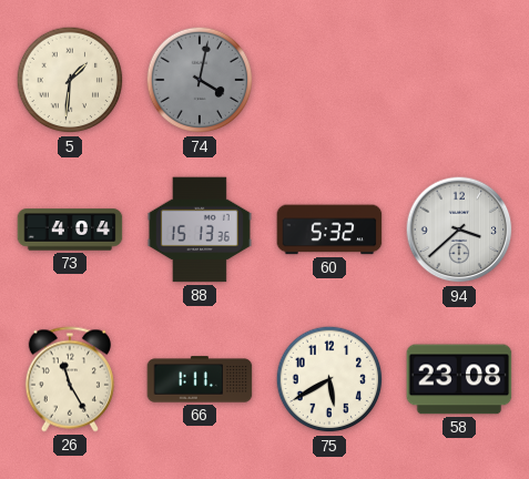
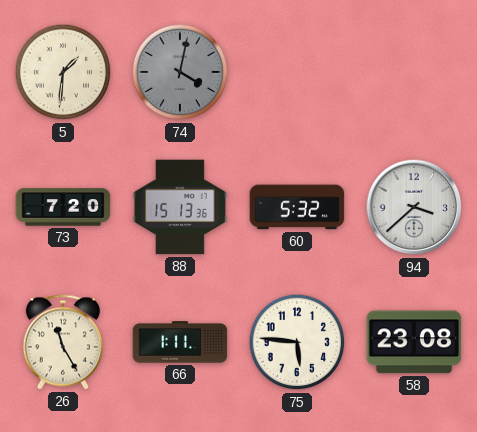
73: 4:04 -> 7:20 (63, 207)
75: 5:40 -> 5:46 (297, 342)
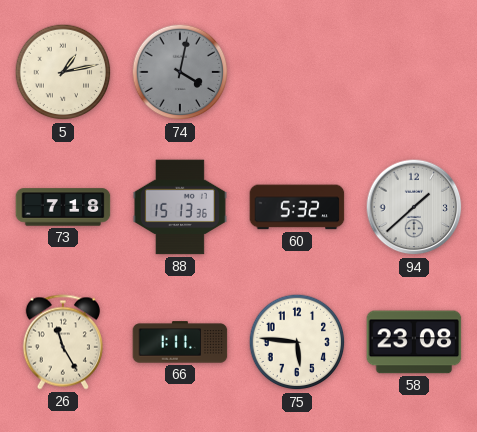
5: 1:31 -> 1:13 (63, 72)
73: 7:20 -> 7:18 (63, 207)
94: 3:38 -> 1:38 (414, 207)
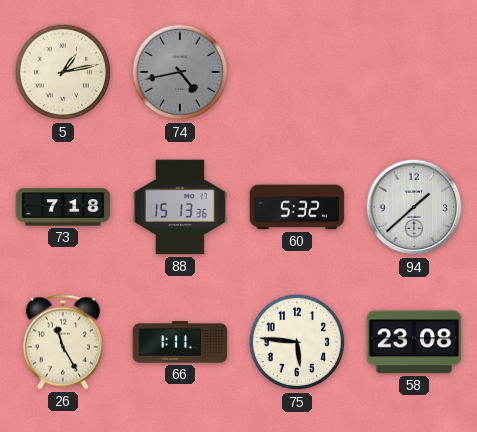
74: 4:02 -> 4:43 (180, 72)
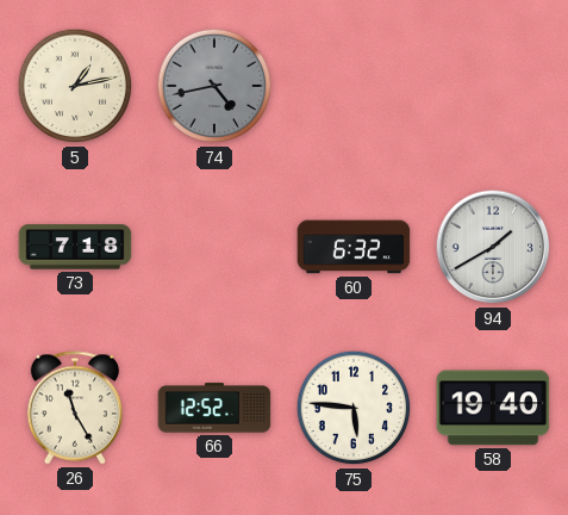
88: 15:13 -> none (180, 207)
60: 5:32 -> 6:32 (354, 247)
94: 1:38 -> 1:40 (493, 247)
66: 1:11 -> 12:52 (214, 408)
58: 23:08 -> 19:40 (493, 408)
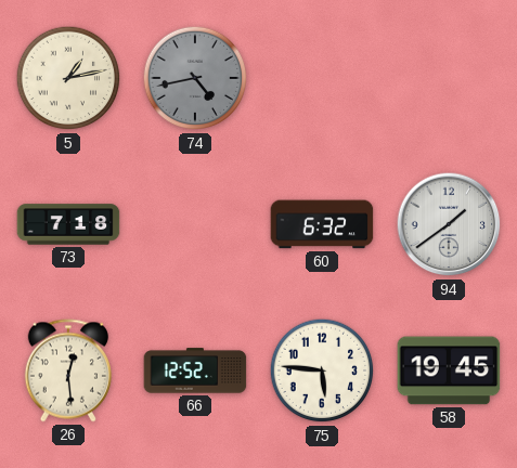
94: 1:40 -> 1:39 (449, 224)
26: 11:25 -> 12:29 (68, 370)
58: 19:40 -> 19:45 (449, 370)
